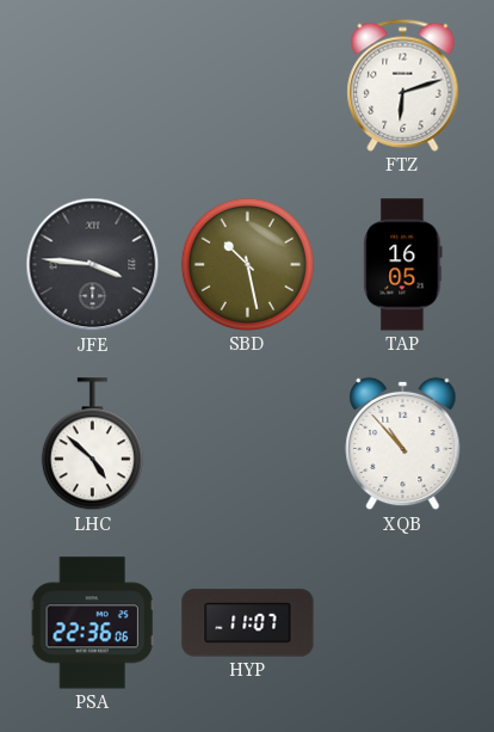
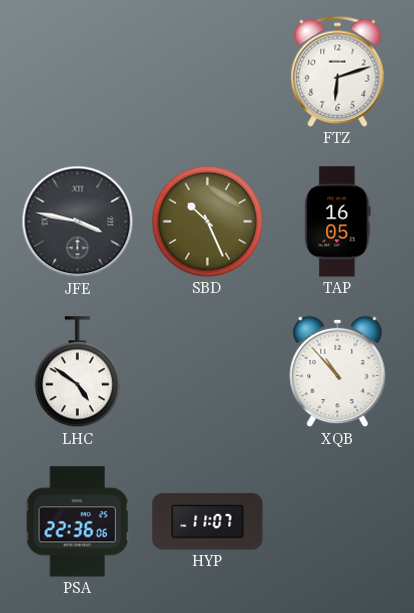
JFE: 3:46 -> 3:47 (78, 222)
SBD: 10:28 -> 10:26 (207, 221)
LHC: 4:52 -> 4:51 (77, 372)
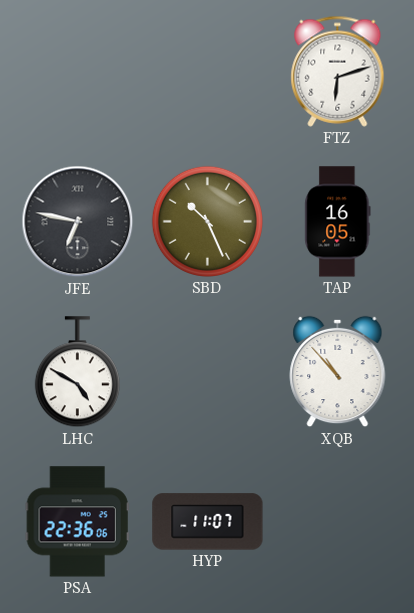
JFE: 3:47 -> 6:47 (78, 222)
LHC: 4:51 -> 4:50 (77, 372)
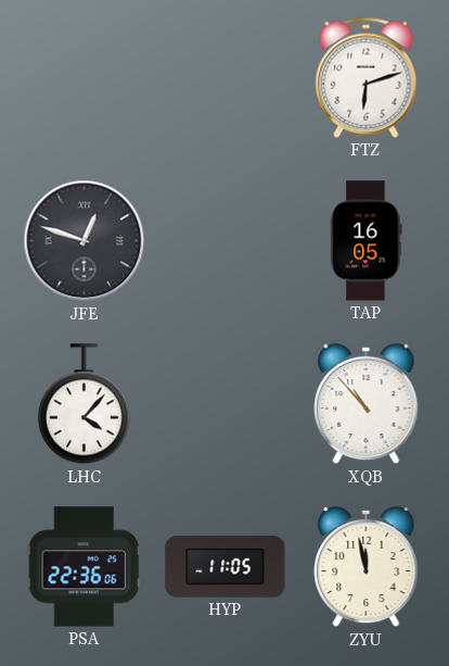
JFE: 6:47 -> 12:48 (85, 241)
SBD: 10:26 -> none (207, 221)
LHC: 4:50 -> 4:07 (84, 404)
HYP: 11:07 -> 11:05 (226, 567)
ZYU: none -> 11:58 (367, 567)
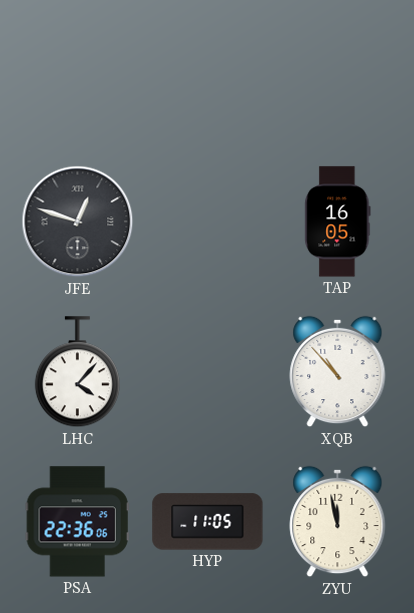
FTZ: 6:12 -> none (367, 77)
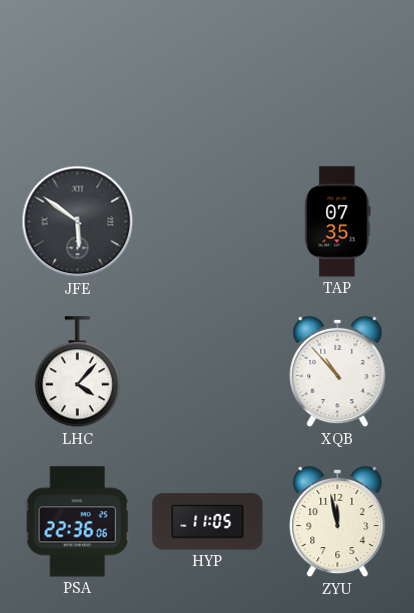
JFE: 12:48 -> 5:51 (78, 222)
TAP: 16:05 -> 07:35 (338, 222)
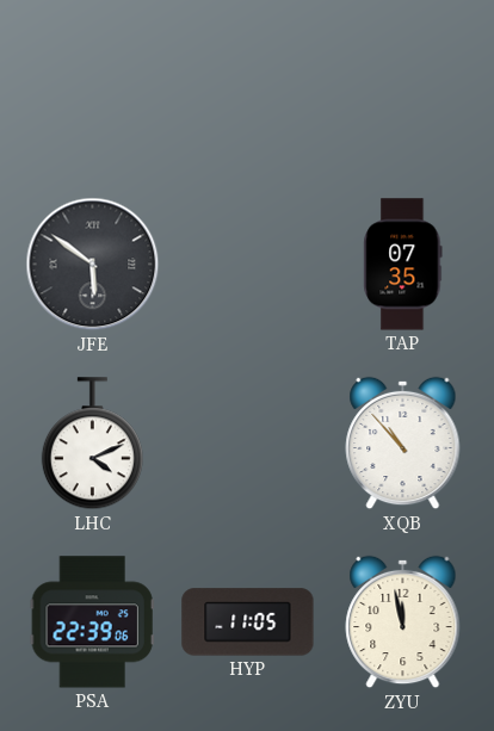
LHC: 4:07 -> 4:11 (92, 444)
PSA: 22:36 -> 22:39 (92, 622)
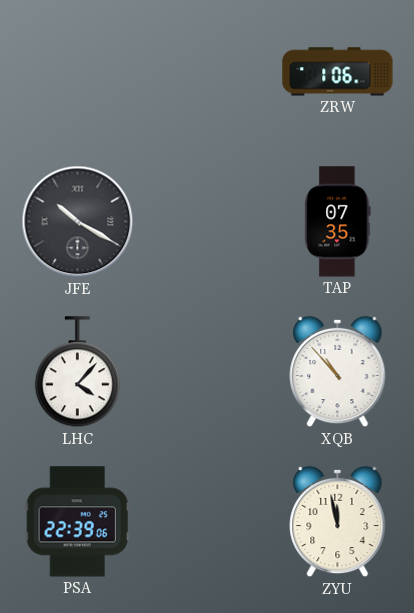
ZRW: none -> 1:06 (338, 72)
JFE: 5:51 -> 10:20 (78, 222)
LHC: 4:11 -> 4:07 (77, 372)
HYP: 11:05 -> none (248, 622)
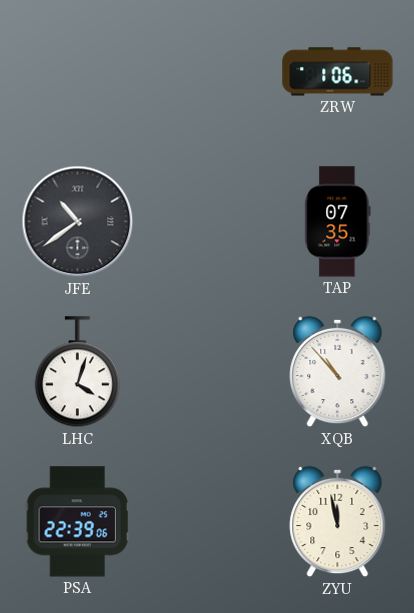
JFE: 10:20 -> 10:39 (78, 222)
LHC: 4:07 -> 4:03 (77, 372)
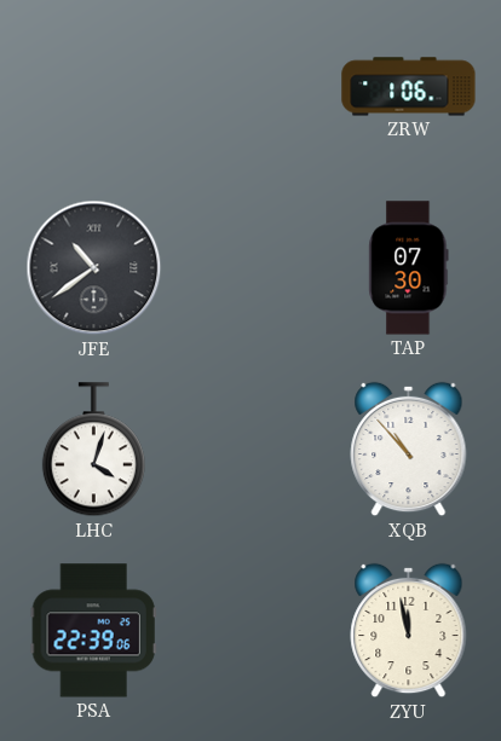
TAP: 07:35 -> 07:30 (409, 268)
